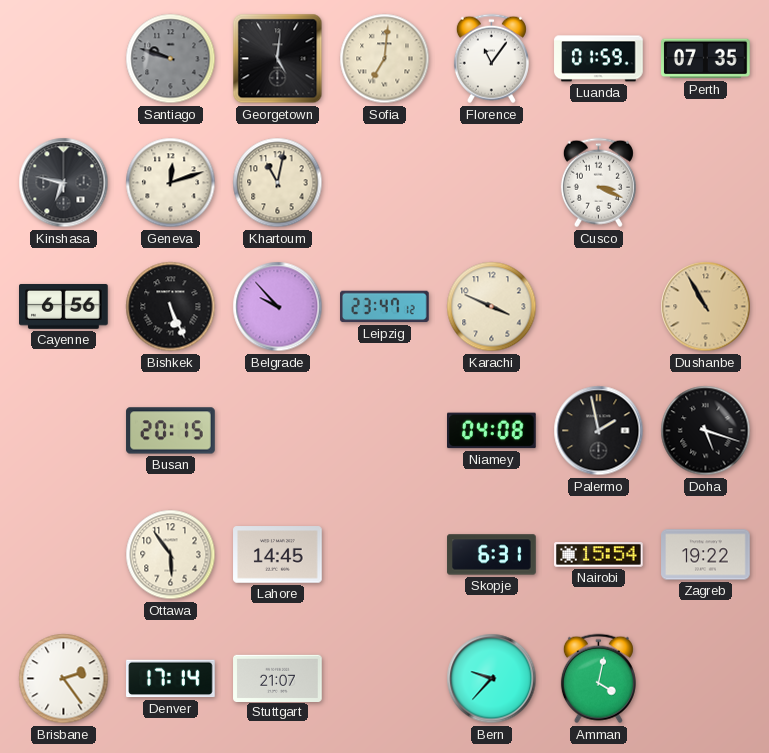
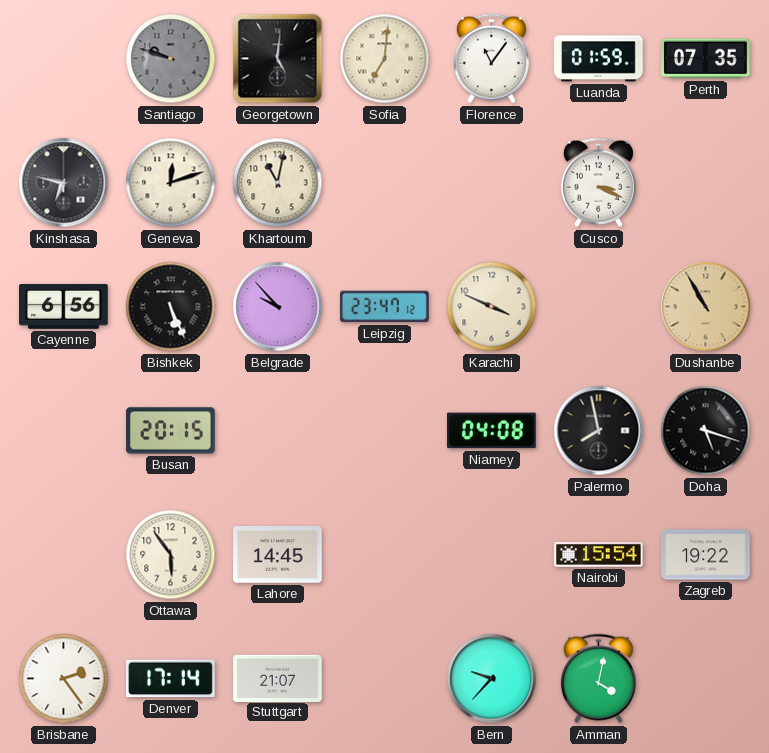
Palermo: 1:58 -> 7:58 (599, 431)
Skopje: 6:31 -> none (492, 555)
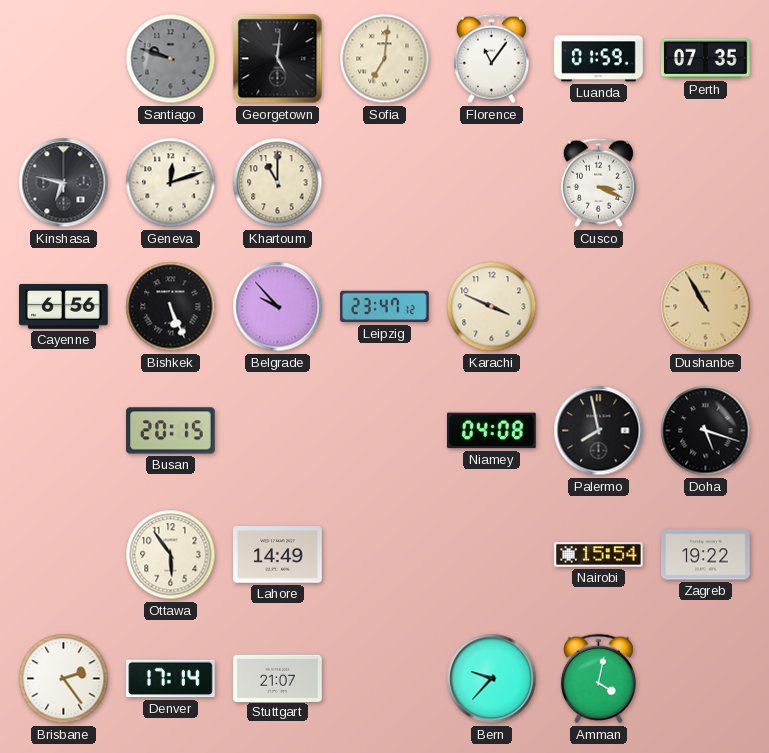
Khartoum: 11:02 -> 11:00 (278, 183)
Lahore: 14:45 -> 14:49 (278, 555)
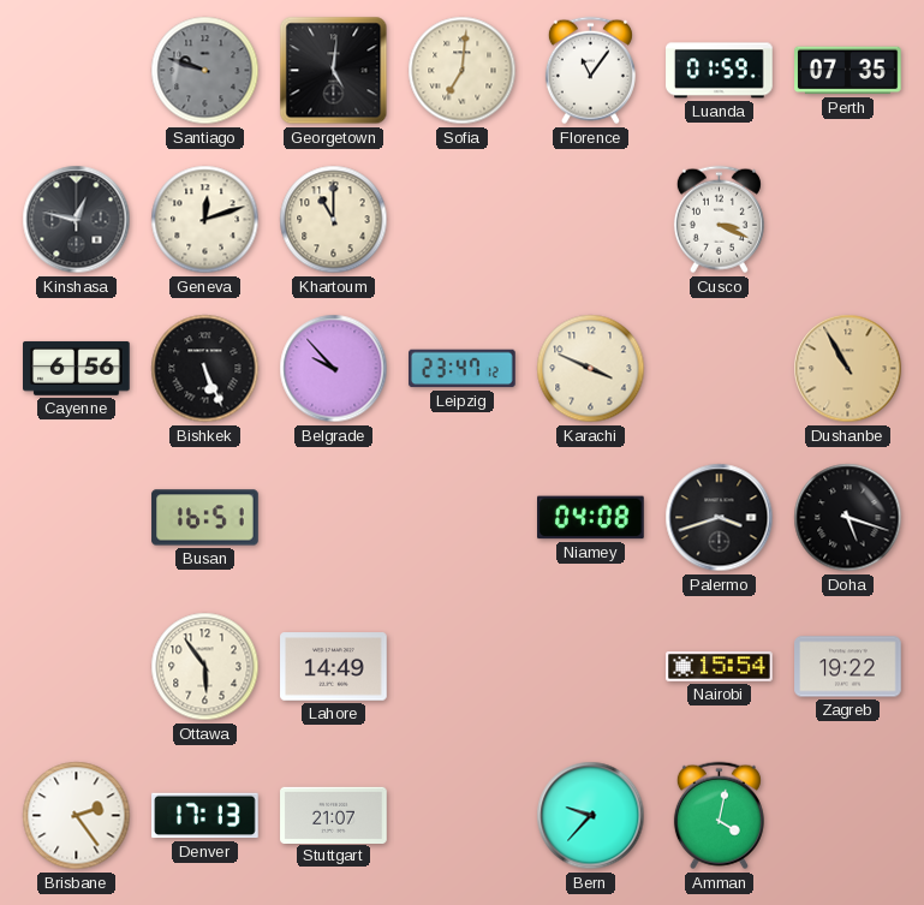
Kinshasa: 6:47 -> 12:47 (77, 220)
Busan: 20:15 -> 16:51 (205, 518)
Palermo: 7:58 -> 3:42 (720, 518)
Denver: 17:14 -> 17:13 (205, 816)
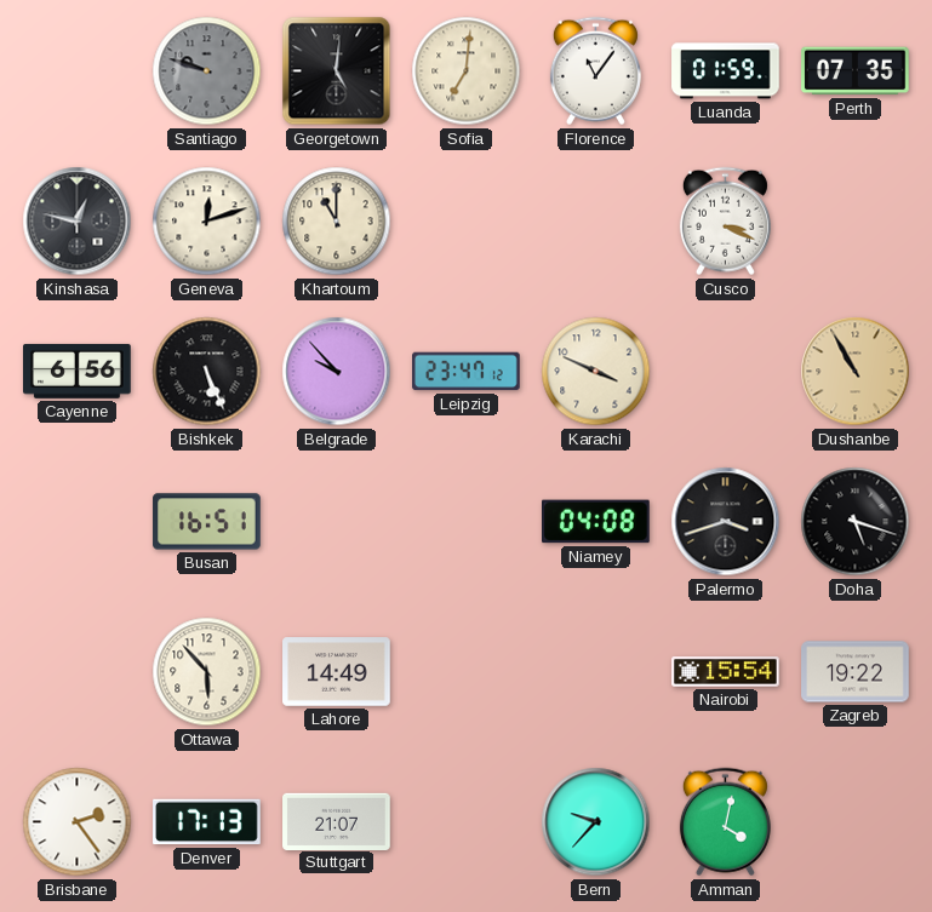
Ottawa: 5:54 -> 5:53 (207, 672)
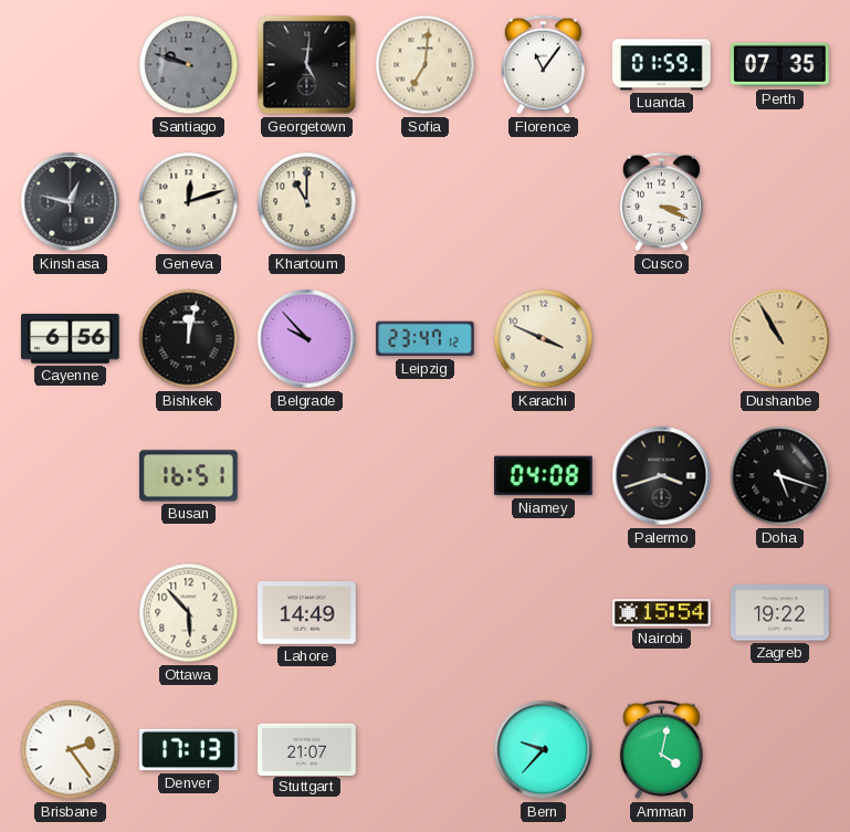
Bishkek: 5:26 -> 12:02 (189, 339)
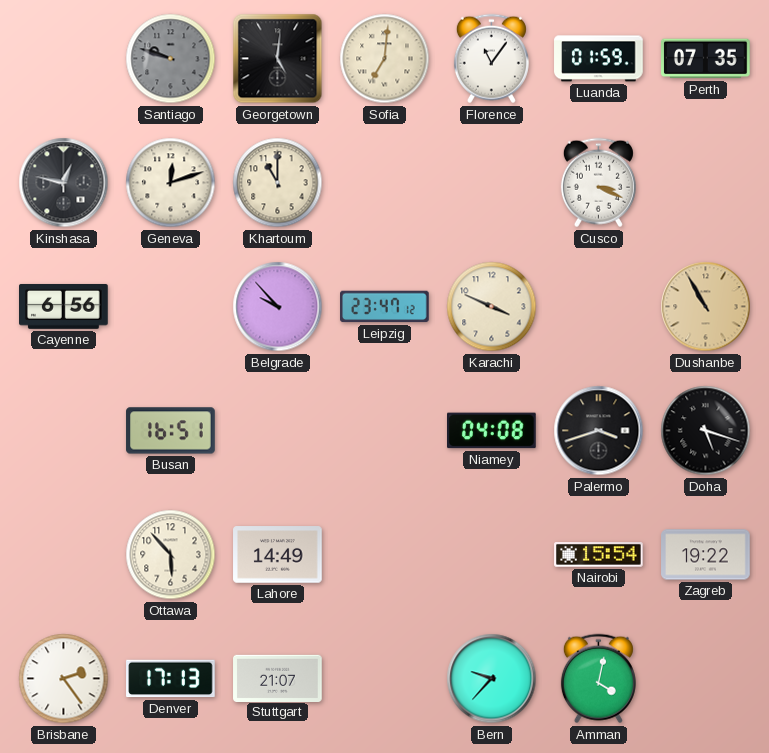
Bishkek: 12:02 -> none (189, 339)
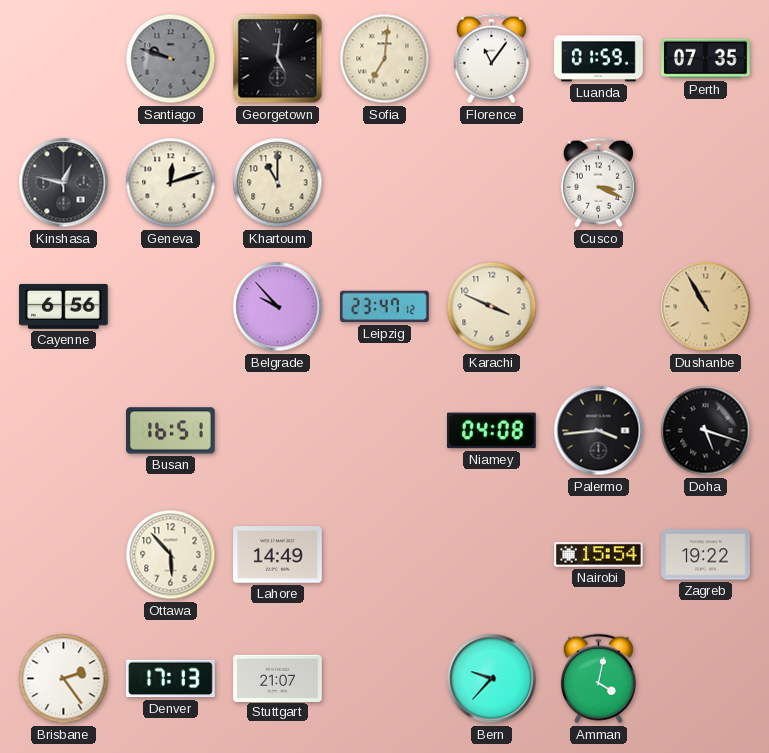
Palermo: 3:42 -> 3:44 (599, 431)
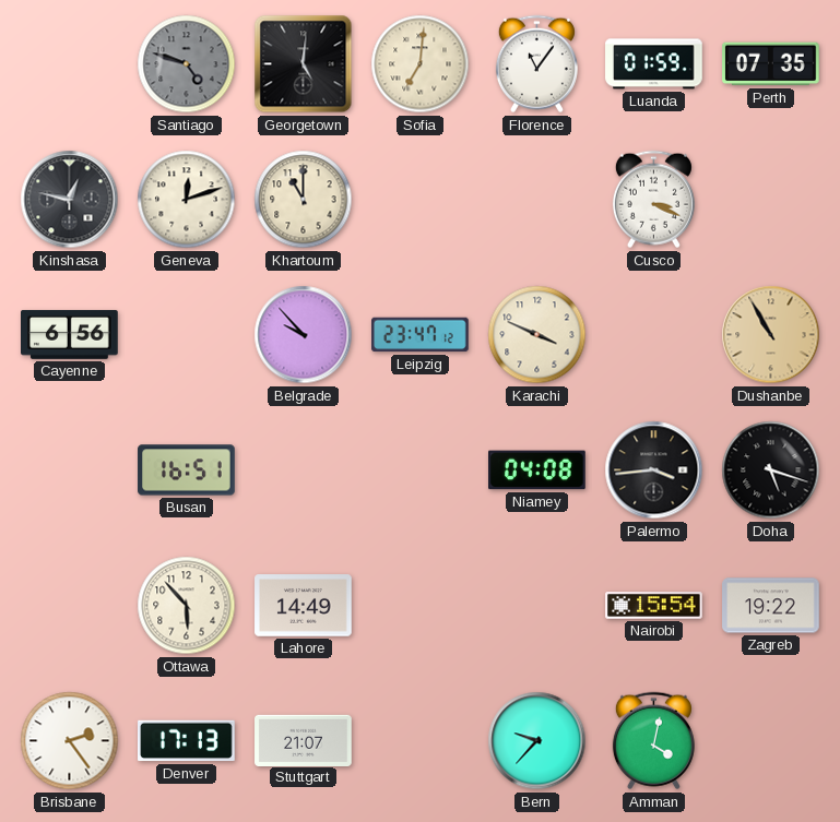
Santiago: 9:48 -> 4:48 (187, 64)
